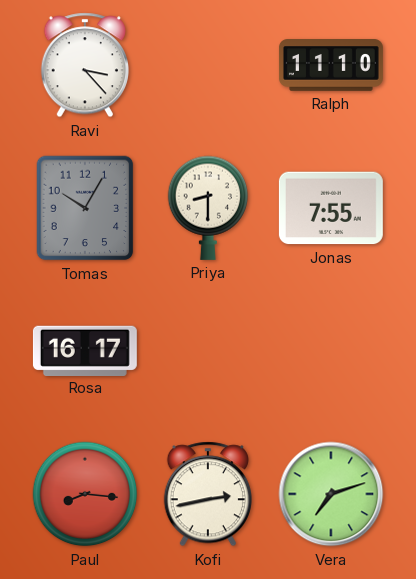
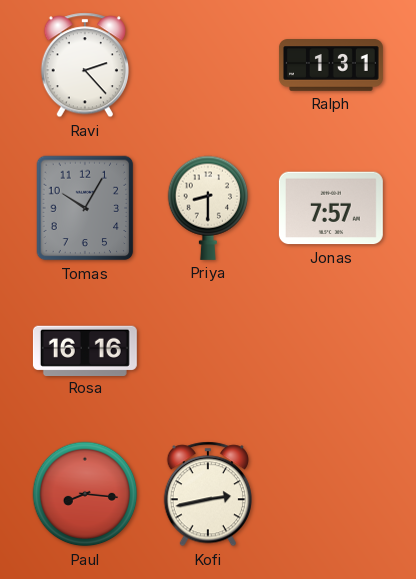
Ravi: 3:23 -> 2:23 (85, 65)
Ralph: 11:10 -> 1:31 (331, 65)
Jonas: 7:55 -> 7:57 (331, 208)
Rosa: 16:17 -> 16:16 (85, 350)
Vera: 7:12 -> none (331, 494)
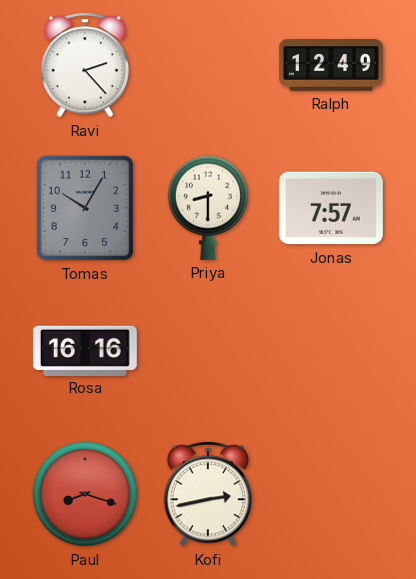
Ralph: 1:31 -> 12:49 (331, 65)
Paul: 8:16 -> 8:18 (85, 494)
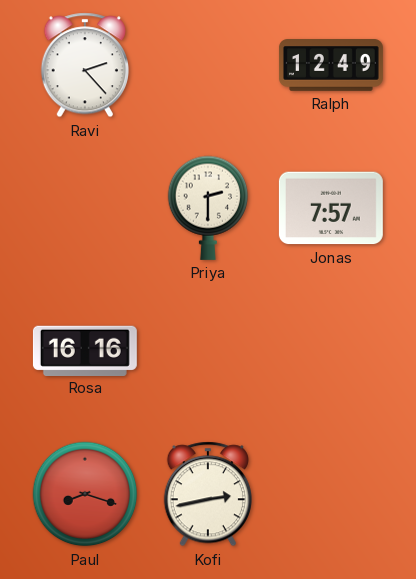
Tomas: 10:05 -> none (85, 208)
Priya: 8:30 -> 2:30 (208, 208)
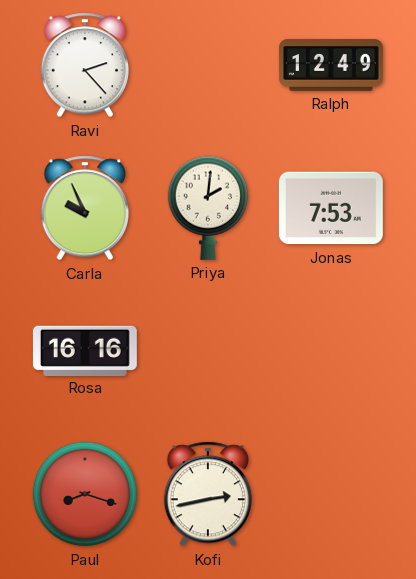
Carla: none -> 9:56 (85, 208)
Priya: 2:30 -> 2:01 (208, 208)
Jonas: 7:57 -> 7:53 (331, 208)
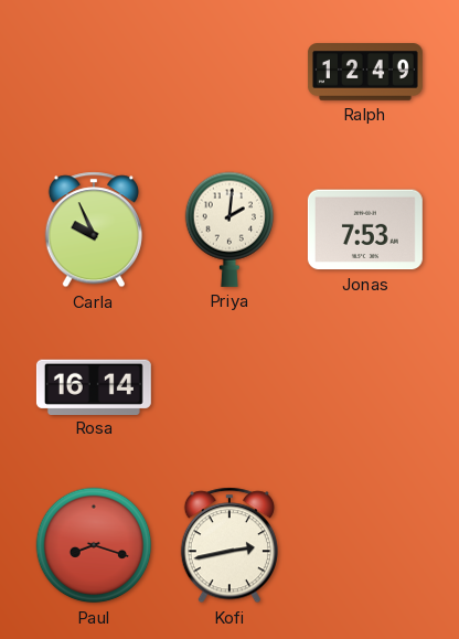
Ravi: 2:23 -> none (85, 65)
Rosa: 16:16 -> 16:14 (94, 386)
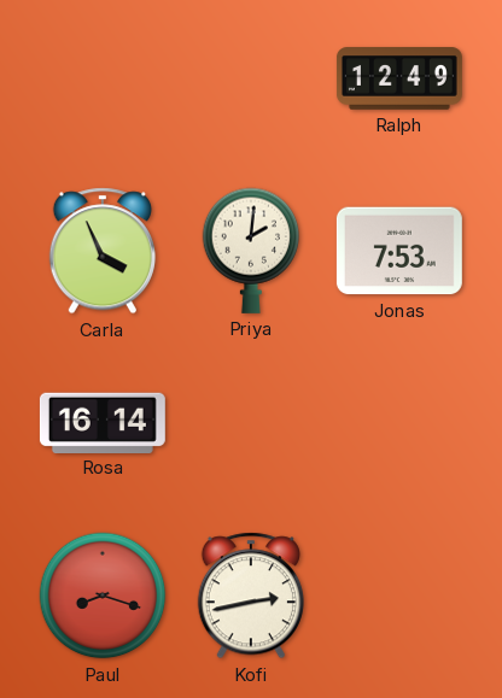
Carla: 9:56 -> 3:56 (103, 251)
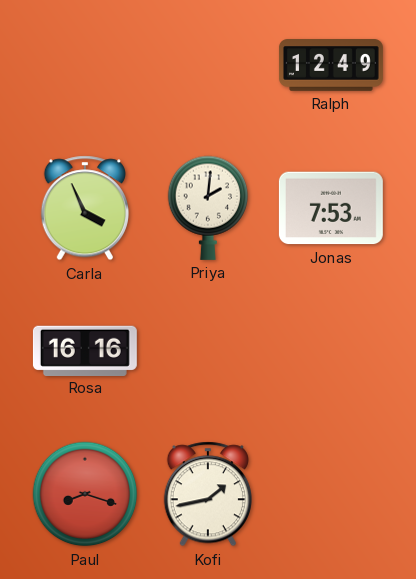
Rosa: 16:14 -> 16:16 (85, 350)
Kofi: 2:43 -> 1:43 (208, 494)
